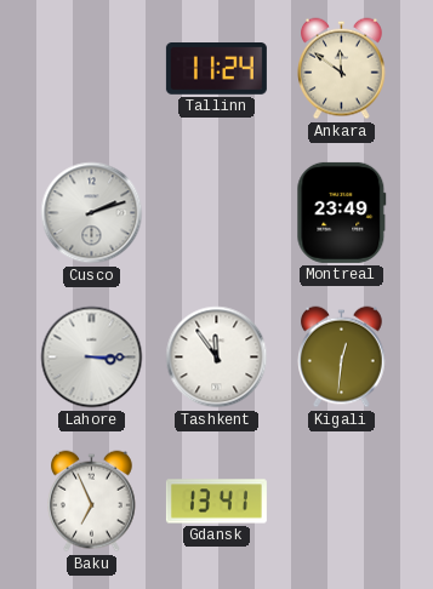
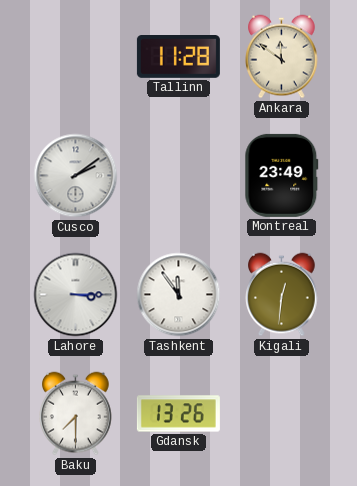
Tallinn: 11:24 -> 11:28 (178, 57)
Cusco: 2:12 -> 2:09 (76, 176)
Baku: 6:56 -> 7:30 (76, 414)
Gdansk: 13:41 -> 13:26 (178, 414)
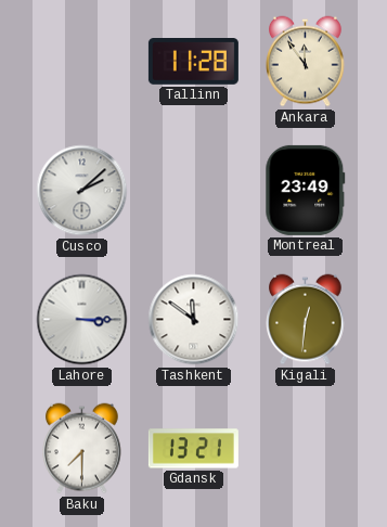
Ankara: 11:51 -> 11:54 (306, 62)
Cusco: 2:09 -> 2:08 (82, 191)
Tashkent: 11:54 -> 11:51 (194, 320)
Gdansk: 13:26 -> 13:21 (193, 449)
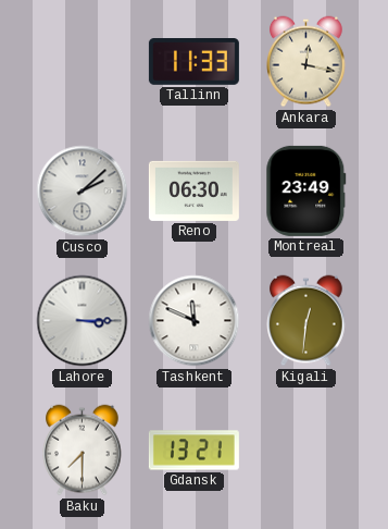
Tallinn: 11:28 -> 11:33 (193, 62)
Ankara: 11:54 -> 12:17 (306, 62)
Reno: none -> 06:30 (193, 190)
Tashkent: 11:51 -> 11:49 (195, 321)
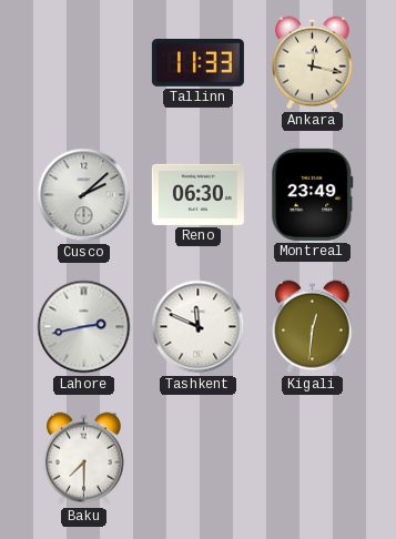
Lahore: 3:15 -> 2:43 (84, 327)
Gdansk: 13:21 -> none (193, 451)
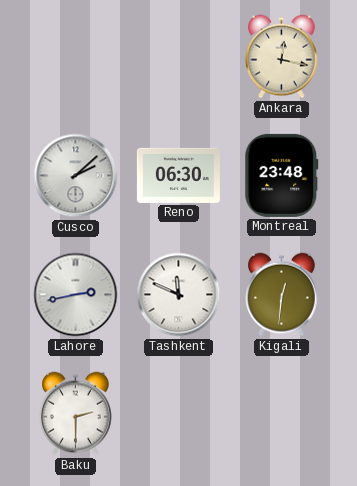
Tallinn: 11:33 -> none (197, 63)
Montreal: 23:49 -> 23:48 (282, 175)
Baku: 7:30 -> 2:30 (76, 414)
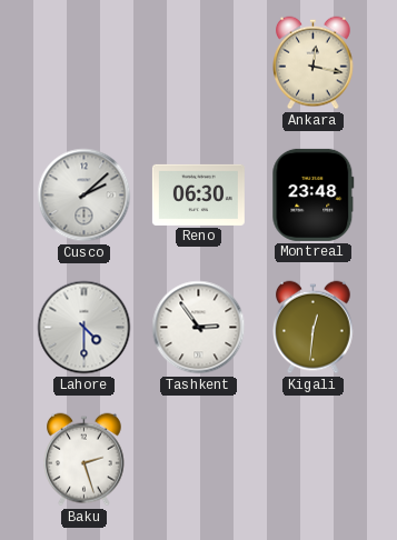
Lahore: 2:43 -> 4:30 (85, 328)
Tashkent: 11:49 -> 2:54 (199, 328)
Baku: 2:30 -> 2:27 (85, 460)
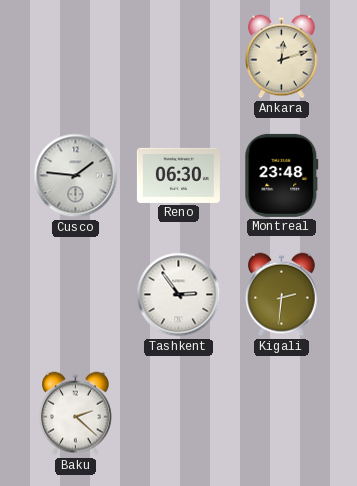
Ankara: 12:17 -> 12:12 (282, 57)
Cusco: 2:08 -> 1:46 (76, 176)
Lahore: 4:30 -> none (85, 328)
Kigali: 12:31 -> 2:31 (282, 295)
Baku: 2:27 -> 2:22 (76, 414)
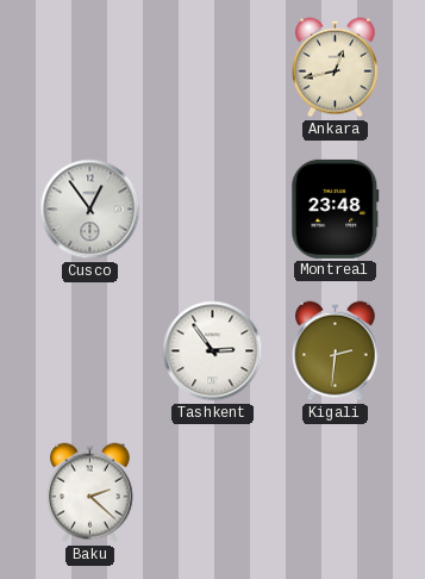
Ankara: 12:12 -> 12:43 (336, 68)
Cusco: 1:46 -> 12:54 (90, 210)
Reno: 06:30 -> none (178, 175)
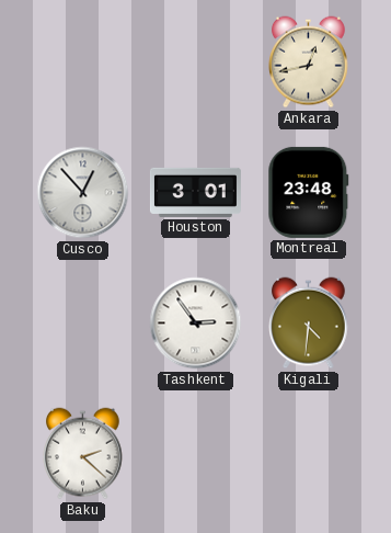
Cusco: 12:54 -> 12:53 (83, 193)
Houston: none -> 3:01 (195, 192)
Kigali: 2:31 -> 4:31 (309, 324)
